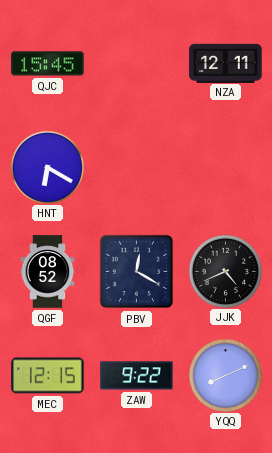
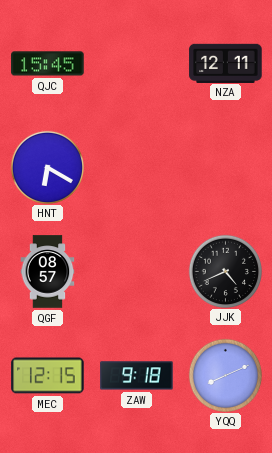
QGF: 08:52 -> 08:57 (48, 272)
PBV: 12:20 -> none (137, 272)
ZAW: 9:22 -> 9:18 (137, 376)
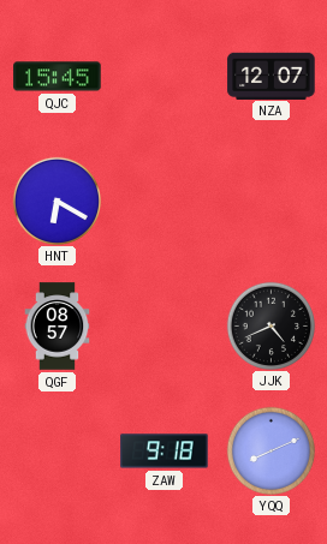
NZA: 12:11 -> 12:07 (272, 76)
MEC: 12:15 -> none (48, 376)
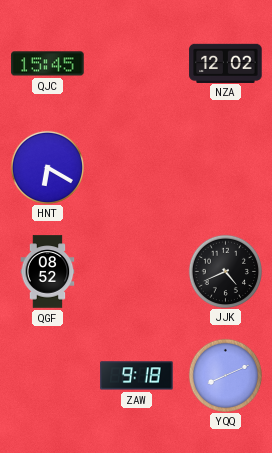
NZA: 12:07 -> 12:02 (226, 63)
QGF: 08:57 -> 08:52 (48, 272)
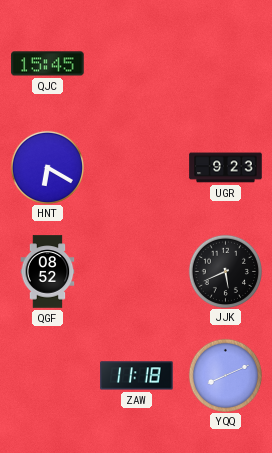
NZA: 12:02 -> none (226, 63)
UGR: none -> 9:23 (226, 168)
JJK: 4:41 -> 5:41 (225, 271)
ZAW: 9:18 -> 11:18 (137, 376)
